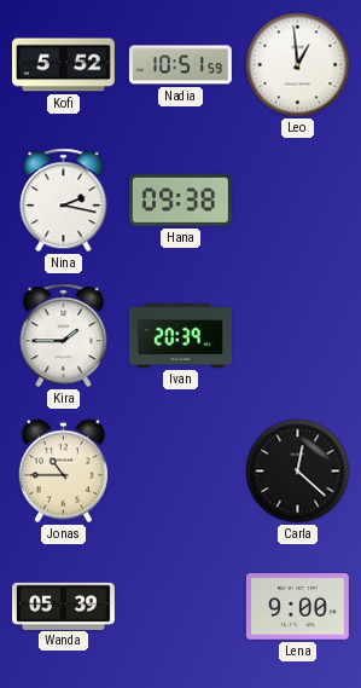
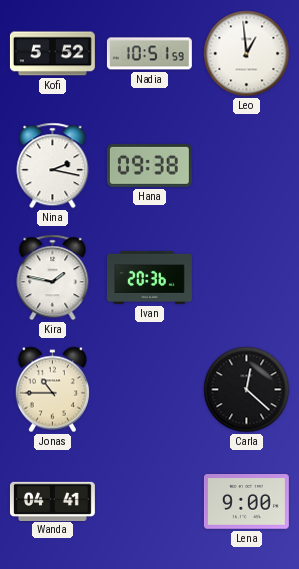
Kira: 1:45 -> 1:47 (53, 278)
Ivan: 20:39 -> 20:36 (149, 277)
Wanda: 05:39 -> 04:41 (52, 501)
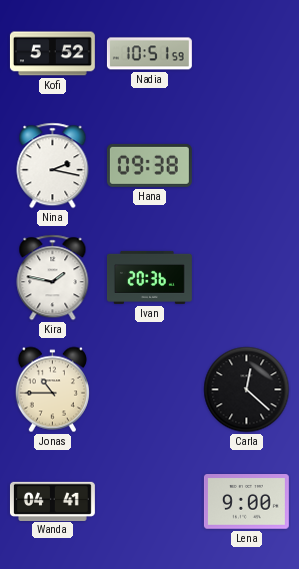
Leo: 12:59 -> none (247, 54)
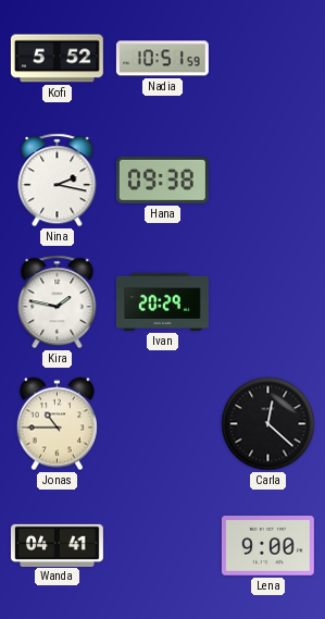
Ivan: 20:36 -> 20:29 (162, 301)
